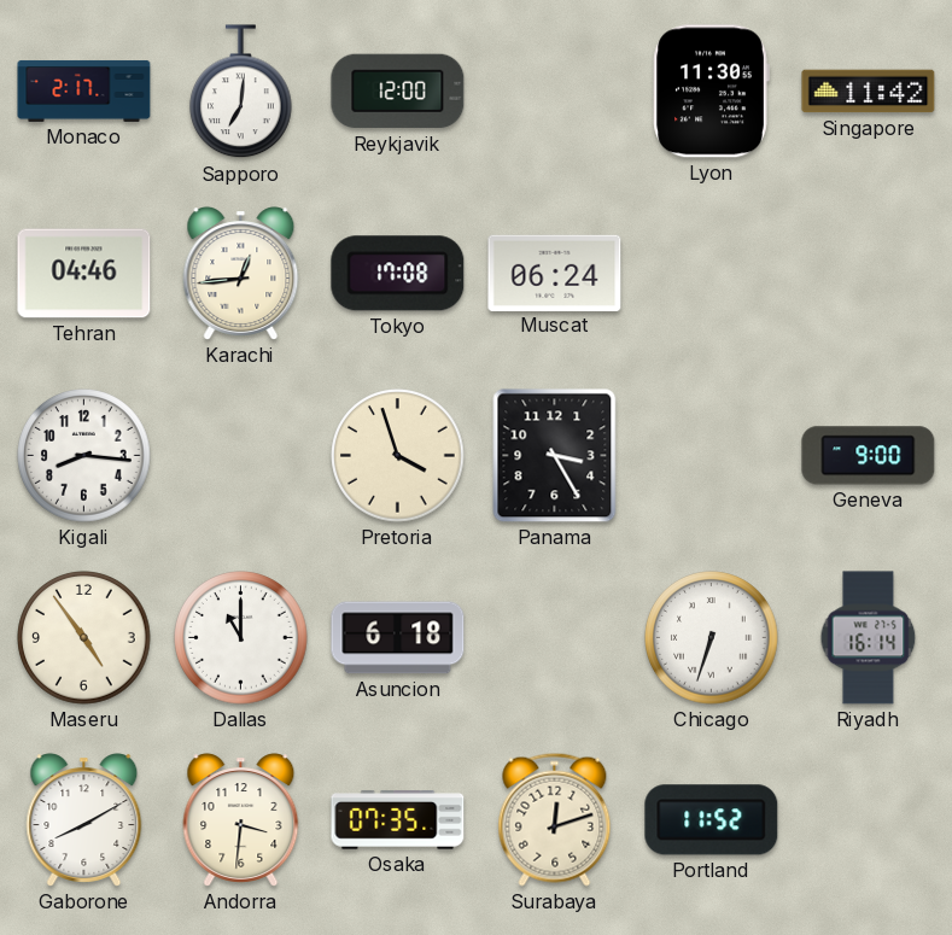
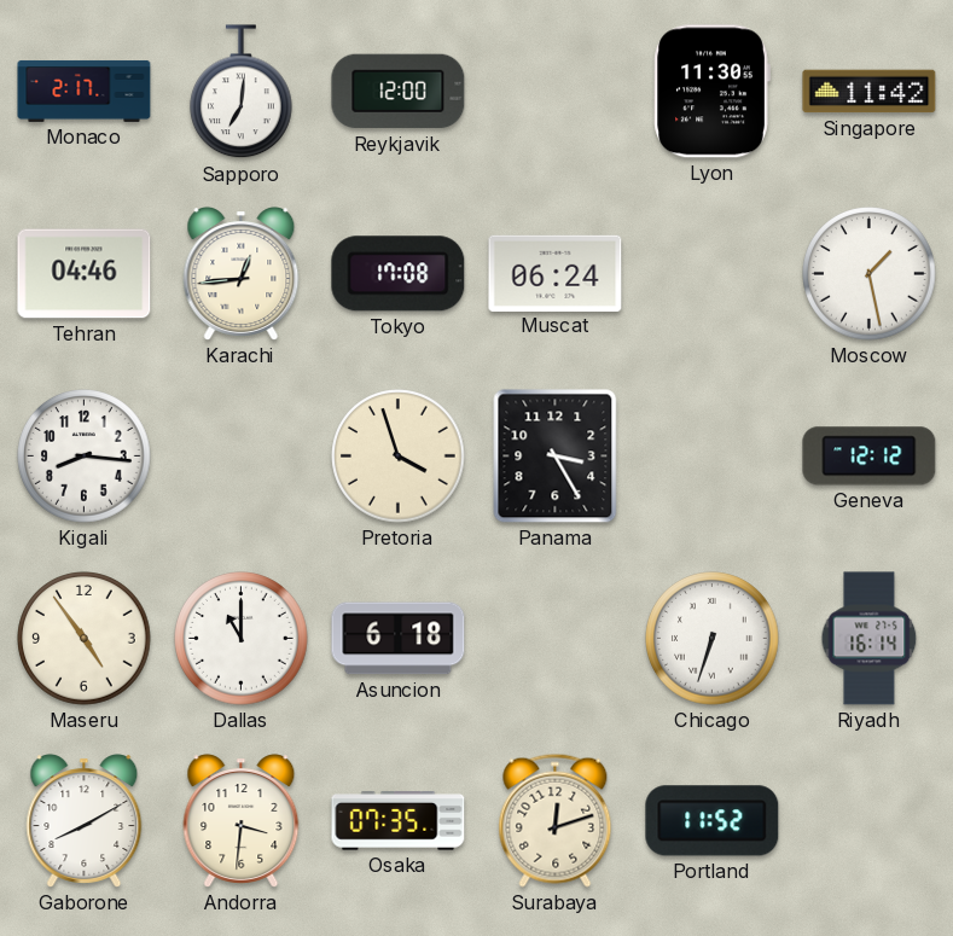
Moscow: none -> 1:28 (870, 274)
Geneva: 9:00 -> 12:12 (870, 457)
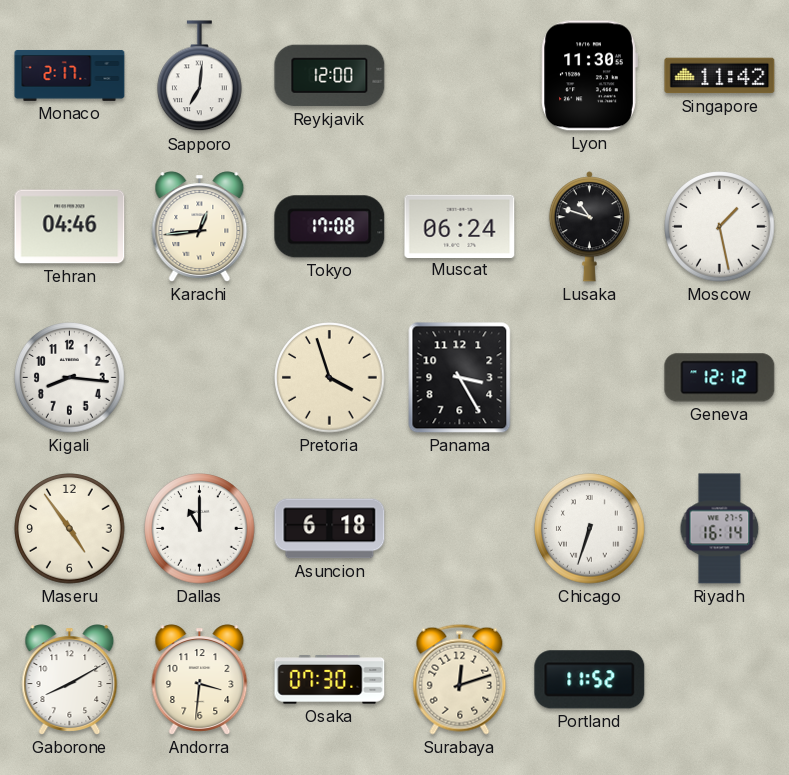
Lusaka: none -> 10:48 (589, 227)
Osaka: 07:35 -> 07:30 (330, 680)
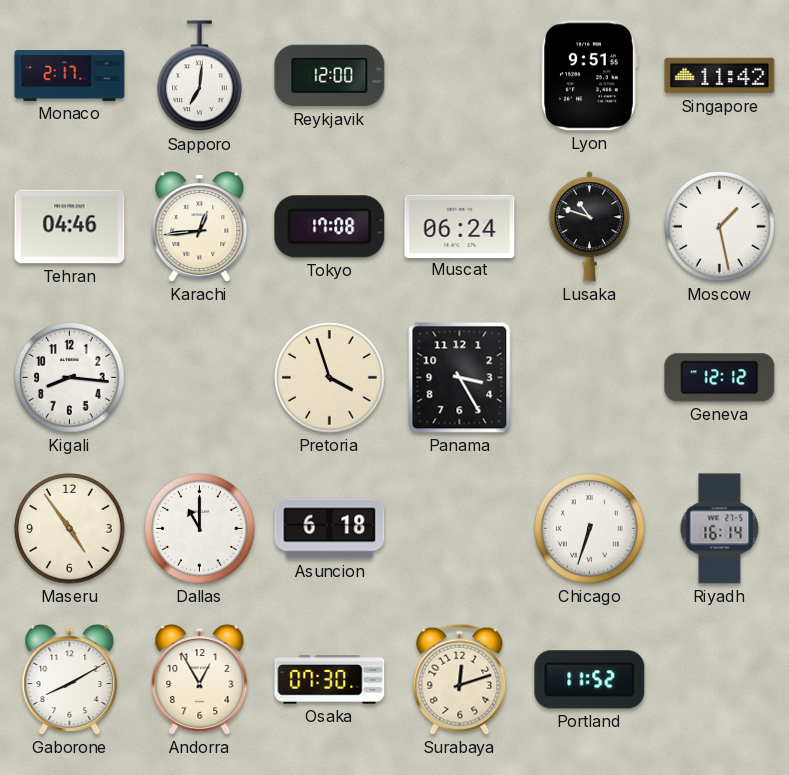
Lyon: 11:30 -> 9:51 (589, 76)
Andorra: 3:31 -> 12:55 (200, 680)
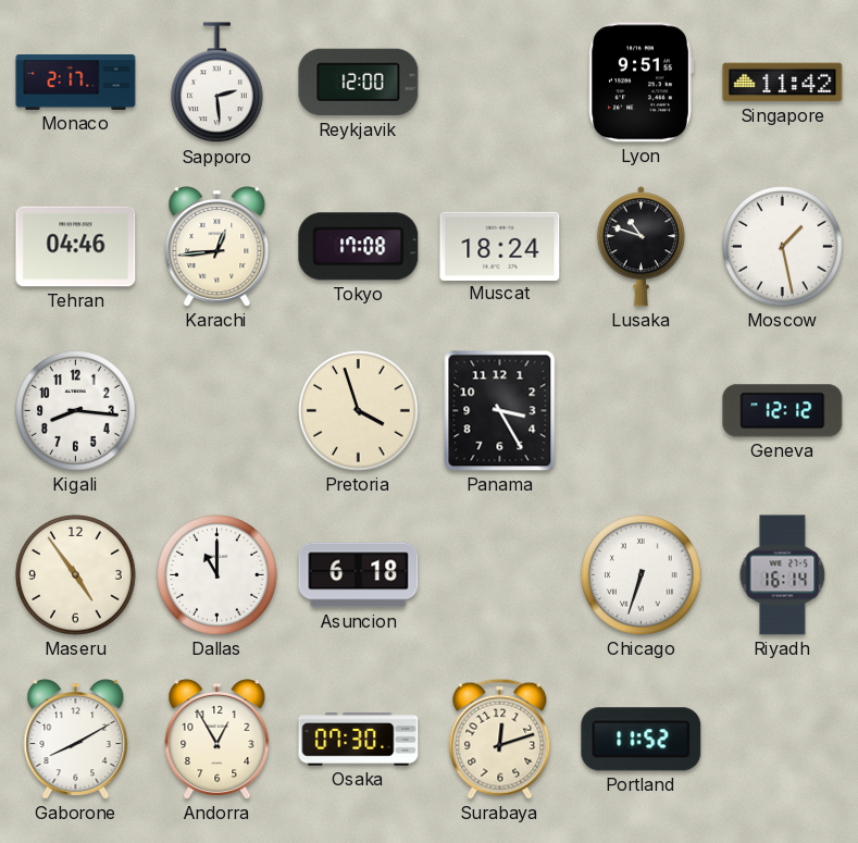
Sapporo: 7:01 -> 2:29 (217, 83)
Muscat: 06:24 -> 18:24 (500, 246)
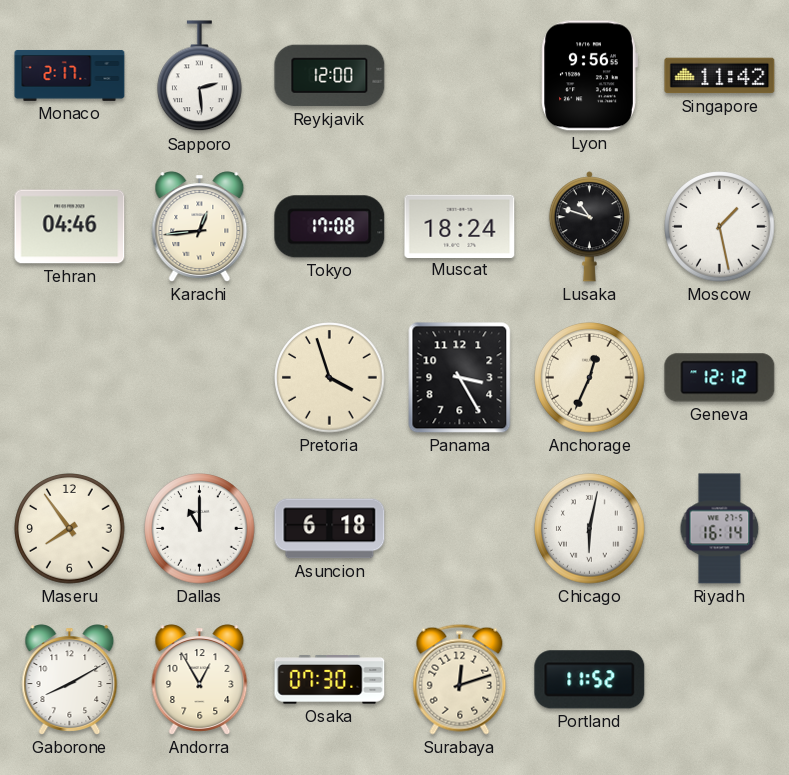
Lyon: 9:51 -> 9:56 (589, 76)
Kigali: 8:16 -> none (76, 411)
Anchorage: none -> 12:34 (590, 378)
Maseru: 4:54 -> 7:54 (70, 529)
Chicago: 6:33 -> 6:02 (590, 529)
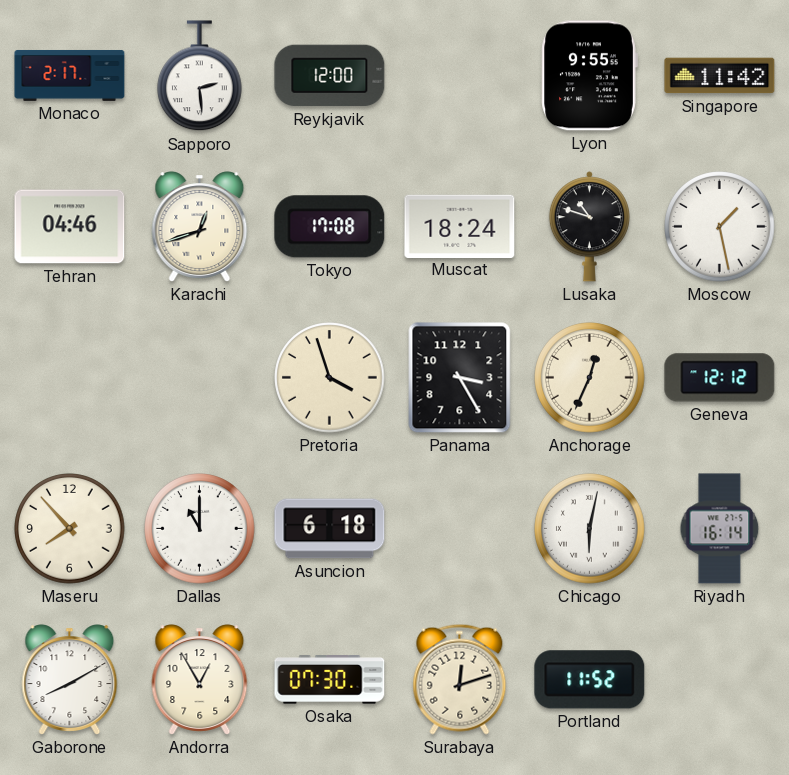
Lyon: 9:56 -> 9:55 (589, 76)
Karachi: 12:44 -> 12:42 (200, 227)
Maseru: 7:54 -> 7:53 (70, 529)
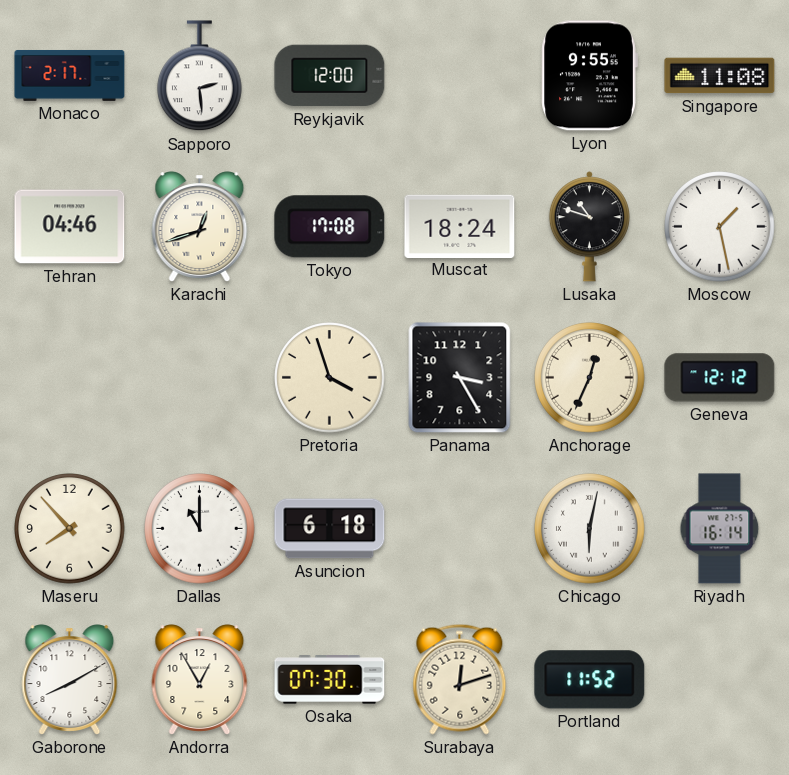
Singapore: 11:42 -> 11:08 (720, 76)
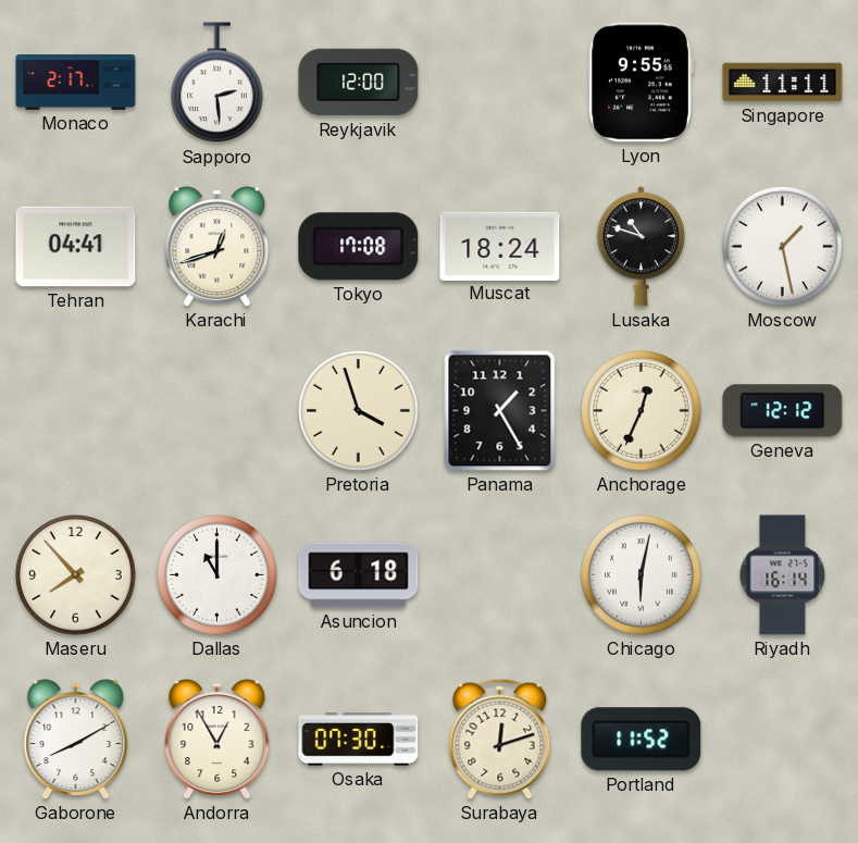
Singapore: 11:08 -> 11:11 (783, 83)
Tehran: 04:46 -> 04:41 (76, 247)
Panama: 3:25 -> 1:25 (500, 411)
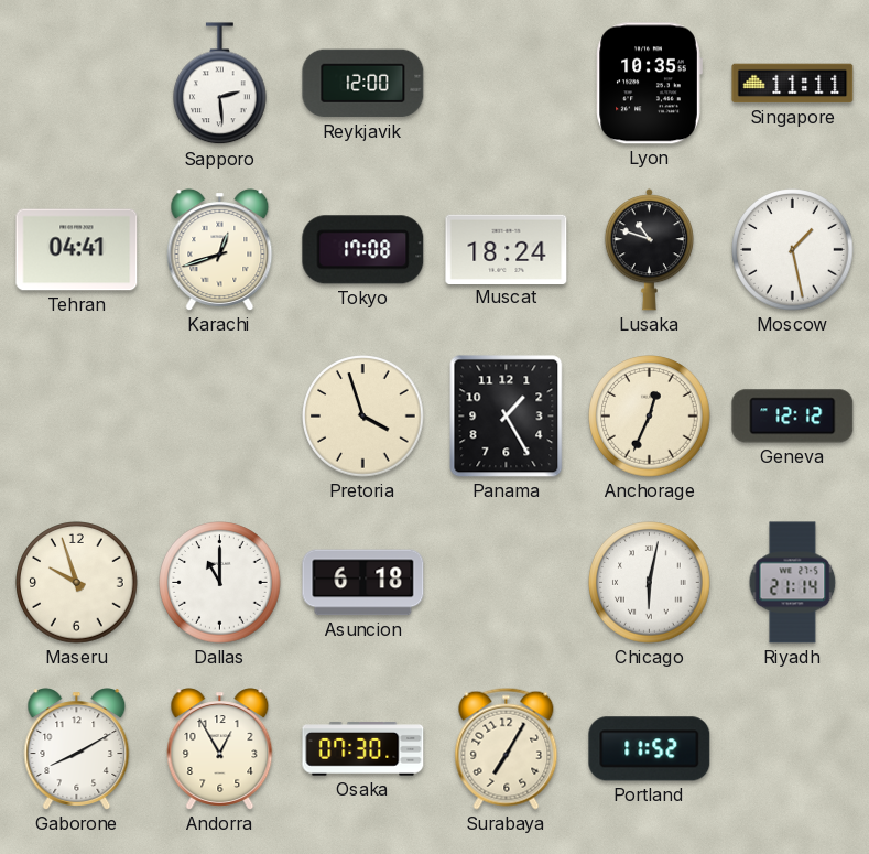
Monaco: 2:17 -> none (76, 82)
Lyon: 9:55 -> 10:35 (649, 84)
Maseru: 7:53 -> 9:57 (77, 583)
Riyadh: 16:14 -> 21:14 (793, 583)
Surabaya: 12:12 -> 7:05 (507, 748)
